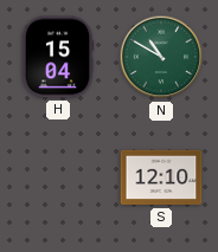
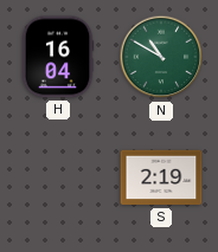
H: 15:04 -> 16:04 (58, 57)
S: 12:10 -> 2:19 (161, 177)
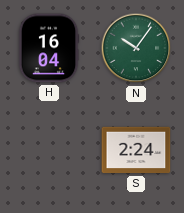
N: 10:50 -> 10:06 (136, 48)
S: 2:19 -> 2:24 (136, 150)
